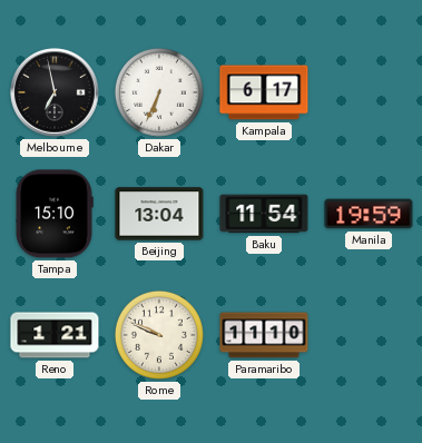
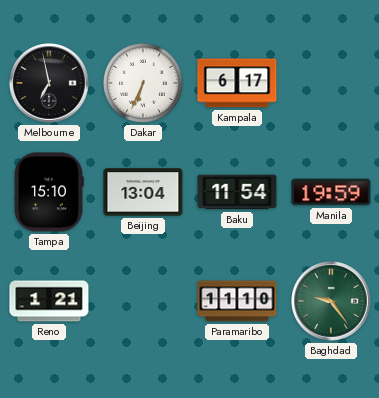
Rome: 9:49 -> none (159, 335)
Baghdad: none -> 9:24 (331, 301)
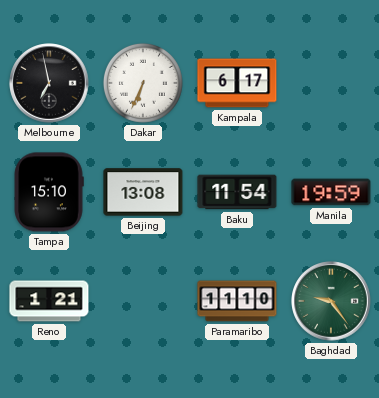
Beijing: 13:04 -> 13:08 (143, 192)
